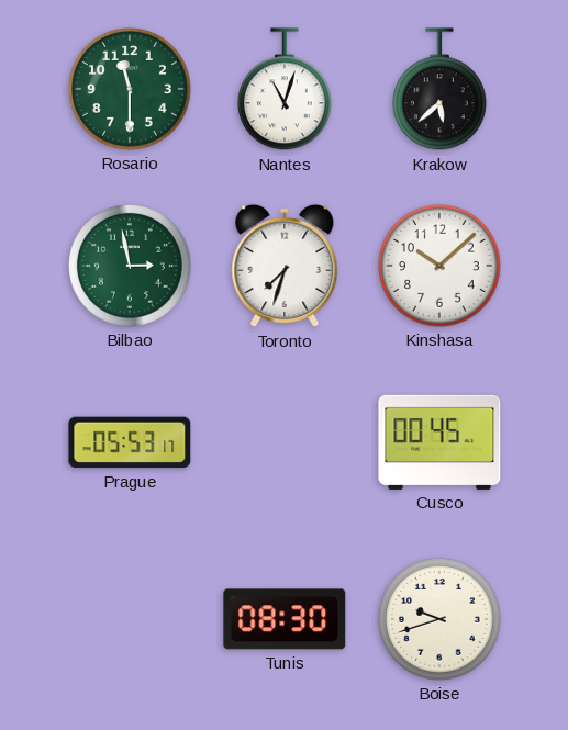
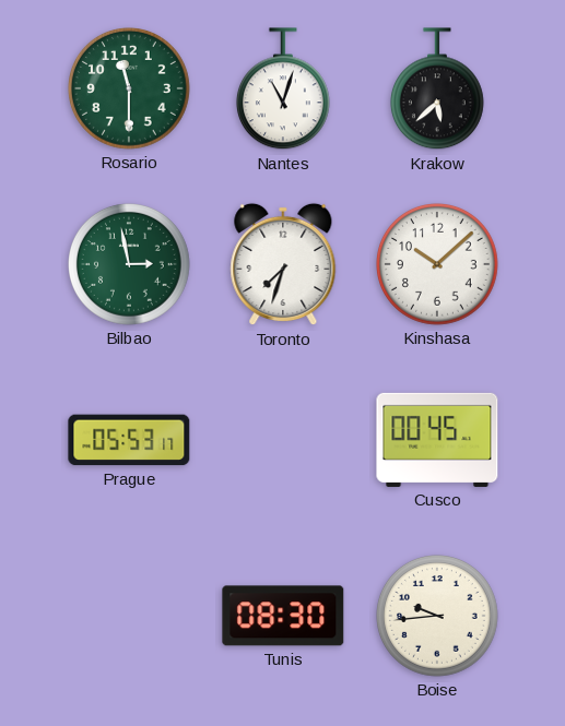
Boise: 9:42 -> 9:44 (438, 617)
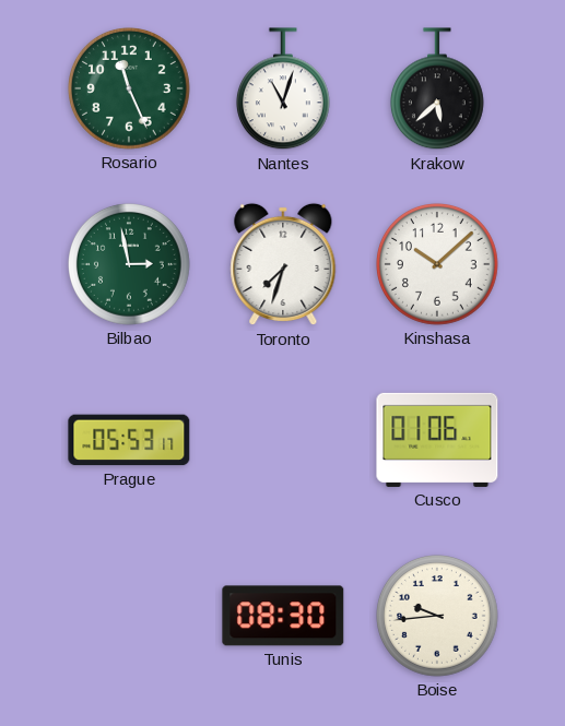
Rosario: 11:30 -> 11:26 (130, 90)
Cusco: 00:45 -> 01:06 (437, 440)
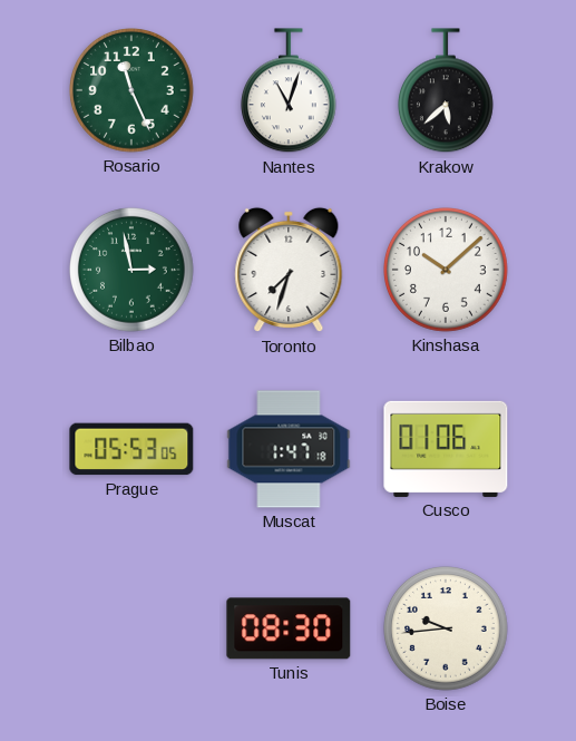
Prague: 05:53:17 -> 05:53:05 (131, 449)
Muscat: none -> 1:47 (289, 449)
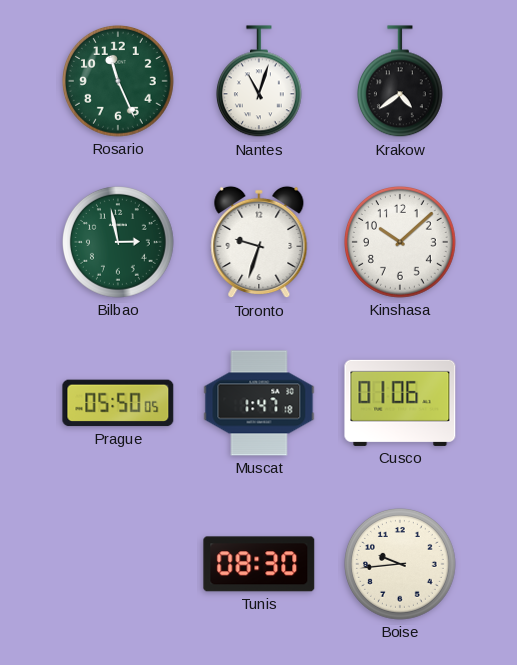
Krakow: 5:38 -> 4:39 (400, 82)
Toronto: 7:33 -> 9:33 (259, 242)
Prague: 05:53 -> 05:50 (118, 403)
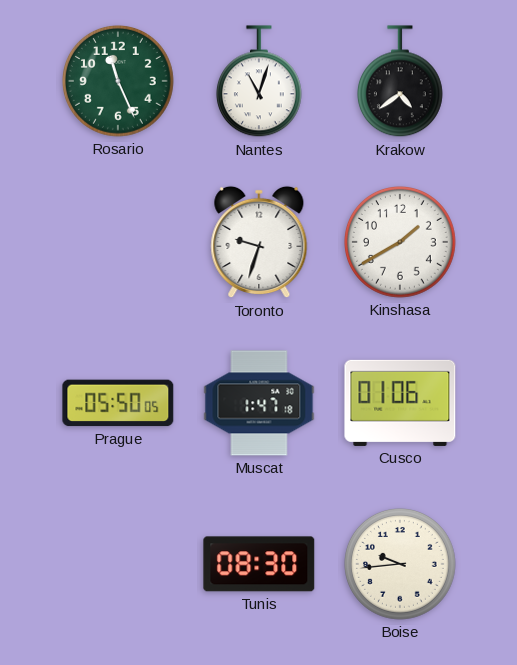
Bilbao: 2:58 -> none (119, 243)
Kinshasa: 10:08 -> 1:40 (401, 243)
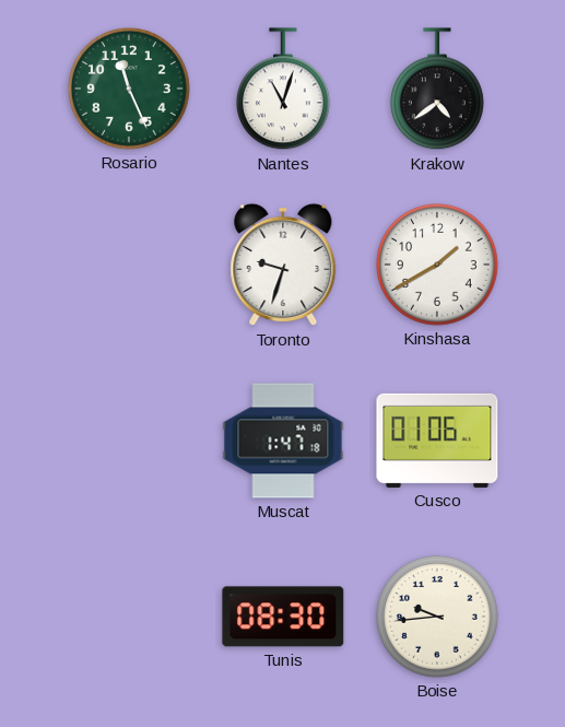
Prague: 05:50 -> none (118, 403)
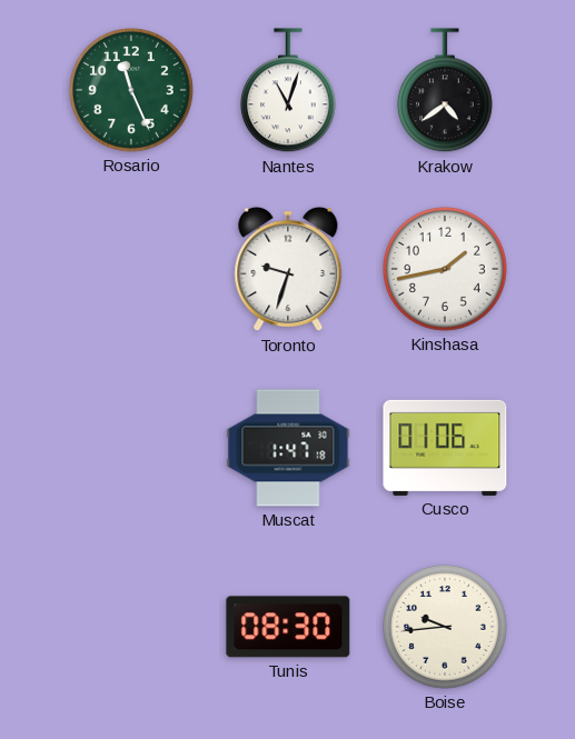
Kinshasa: 1:40 -> 1:43 (446, 270)
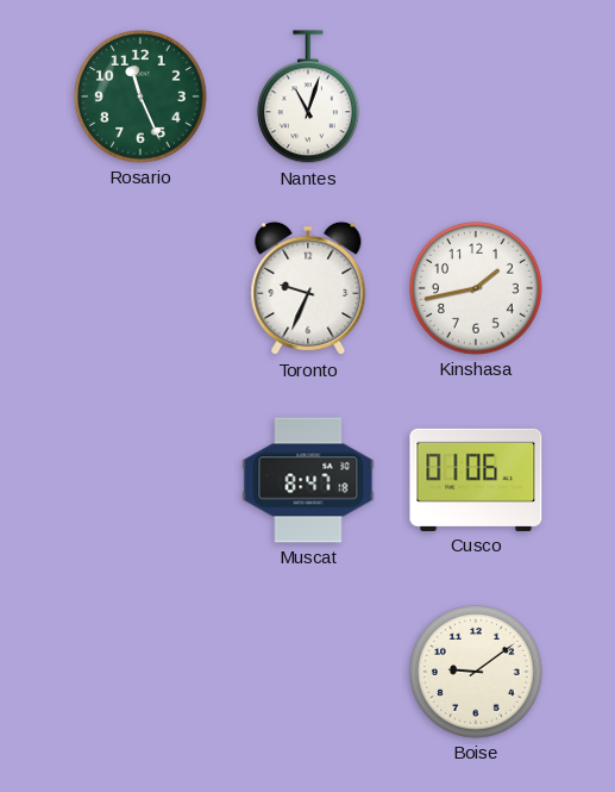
Krakow: 4:39 -> none (445, 91)
Toronto: 9:33 -> 9:34 (308, 288)
Muscat: 1:47 -> 8:47 (308, 480)
Tunis: 08:30 -> none (288, 627)
Boise: 9:44 -> 9:09 (477, 673)
